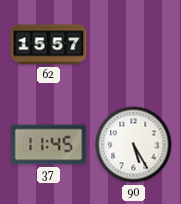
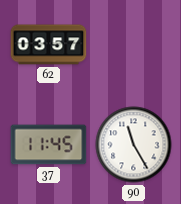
62: 15:57 -> 03:57 (49, 45)
90: 5:25 -> 11:25 (134, 145)
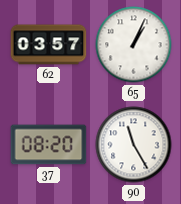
65: none -> 1:04 (134, 45)
37: 11:45 -> 08:20 (49, 145)
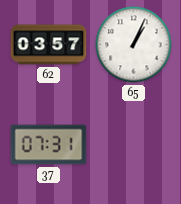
37: 08:20 -> 07:31 (49, 145)
90: 11:25 -> none (134, 145)
